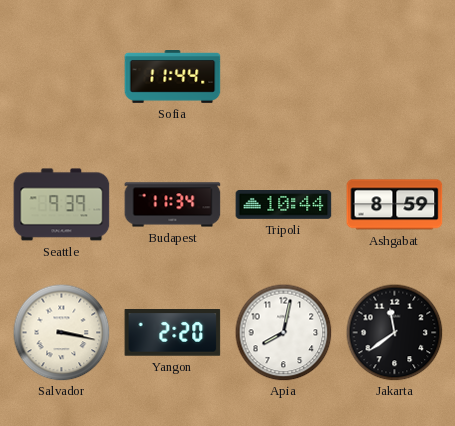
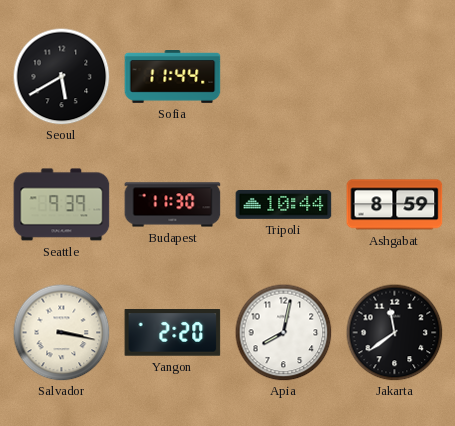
Seoul: none -> 5:40 (61, 76)
Budapest: 11:34 -> 11:30 (173, 205)
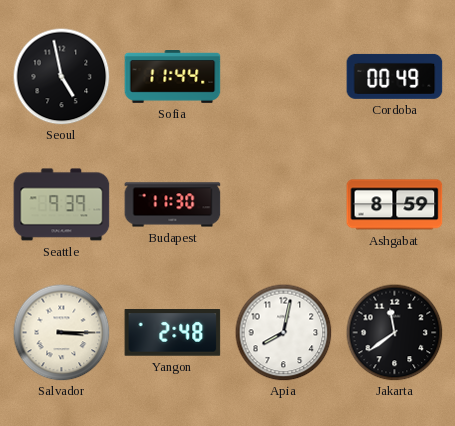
Seoul: 5:40 -> 4:58 (61, 76)
Cordoba: none -> 00:49 (395, 76)
Tripoli: 10:44 -> none (284, 205)
Salvador: 3:17 -> 3:15 (61, 332)
Yangon: 2:20 -> 2:48 (173, 333)
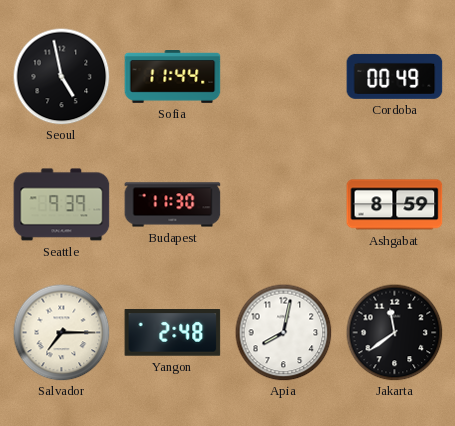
Salvador: 3:15 -> 7:15 (61, 332)
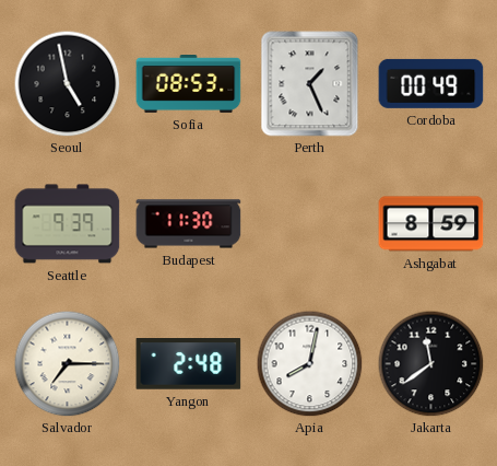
Sofia: 11:44 -> 08:53 (189, 84)
Perth: none -> 1:26 (310, 84)
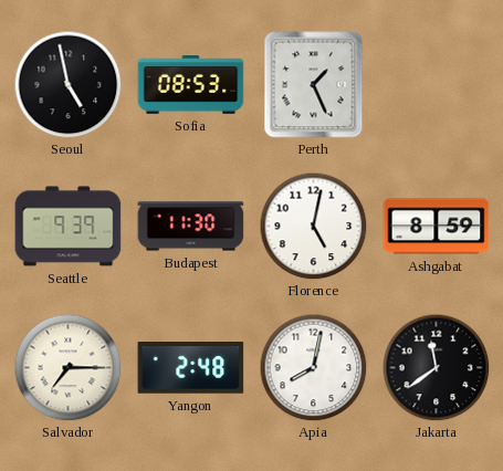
Cordoba: 00:49 -> none (431, 83)
Florence: none -> 5:02 (313, 226)
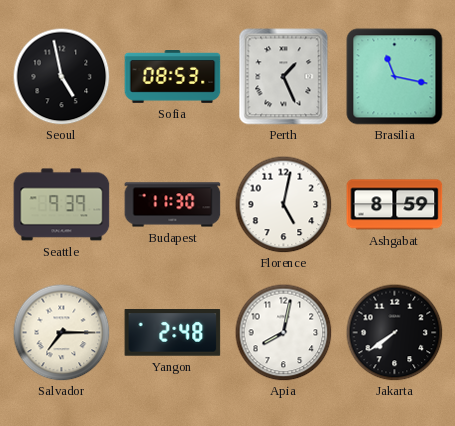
Brasilia: none -> 11:17 (395, 77)
Jakarta: 11:39 -> 7:39 (394, 332)
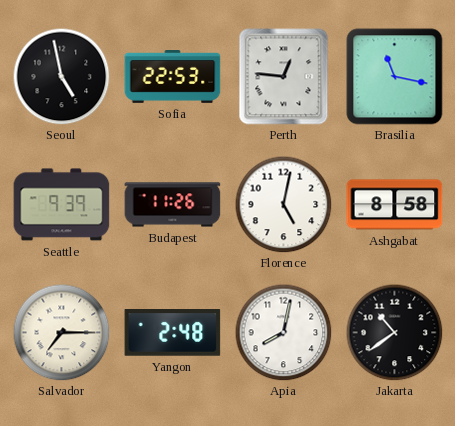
Sofia: 08:53 -> 22:53 (173, 77)
Perth: 1:26 -> 12:46 (284, 77)
Budapest: 11:30 -> 11:26 (173, 205)
Ashgabat: 8:59 -> 8:58 (395, 205)
Jakarta: 7:39 -> 10:39 (394, 332)
